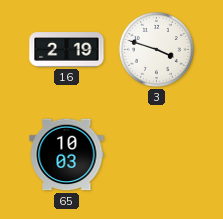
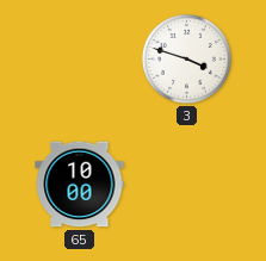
16: 2:19 -> none (67, 50)
65: 10:03 -> 10:00 (80, 185)
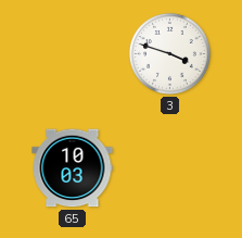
65: 10:00 -> 10:03 (73, 168)
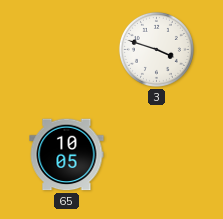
65: 10:03 -> 10:05 (67, 155)
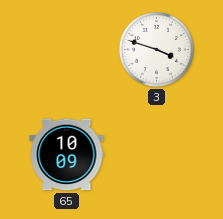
65: 10:05 -> 10:09 (67, 155)
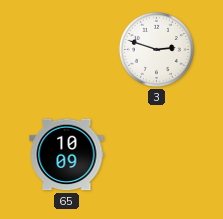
3: 3:48 -> 2:48 (156, 49)
